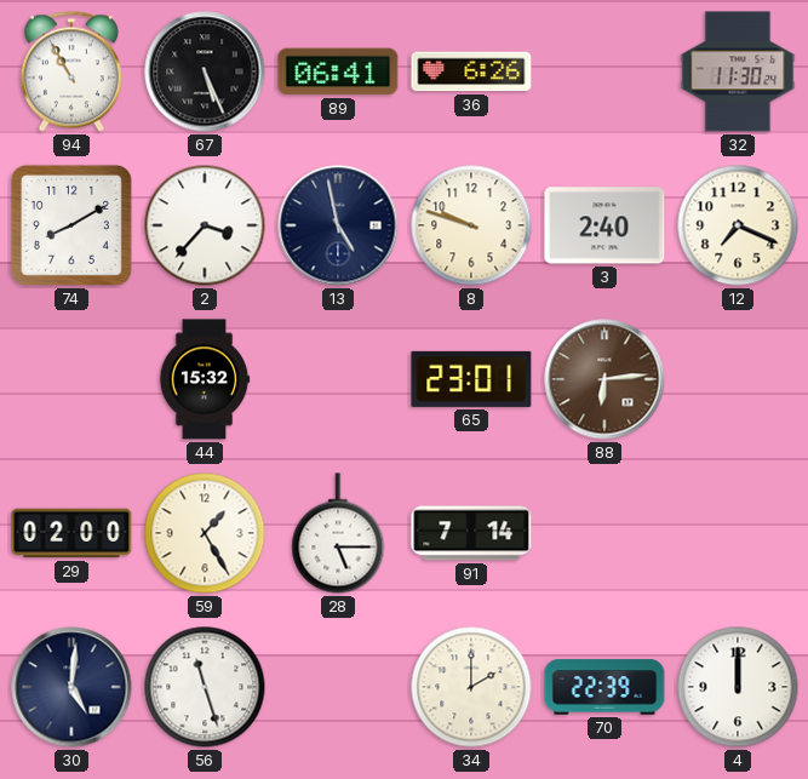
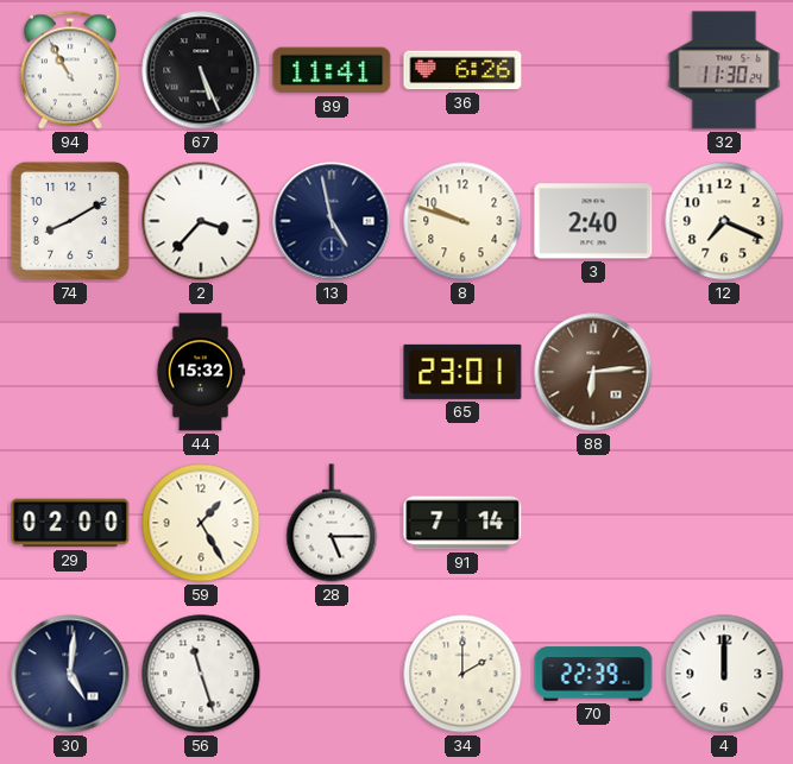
89: 06:41 -> 11:41 (332, 70)
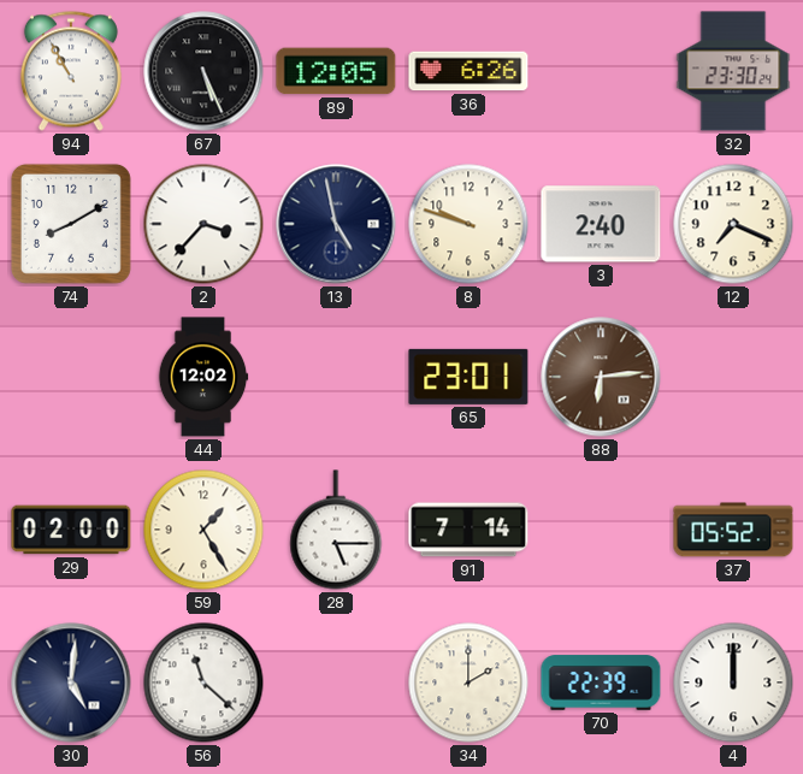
89: 11:41 -> 12:05 (336, 71)
32: 11:30 -> 23:30 (733, 71)
44: 15:32 -> 12:02 (203, 377)
37: none -> 05:52 (733, 530)
56: 11:27 -> 11:22 (203, 683)
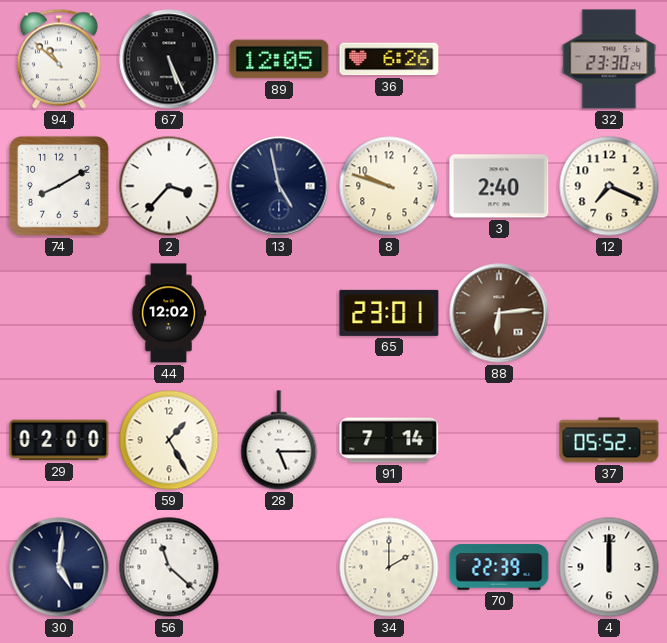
94: 10:55 -> 10:52 (59, 59)
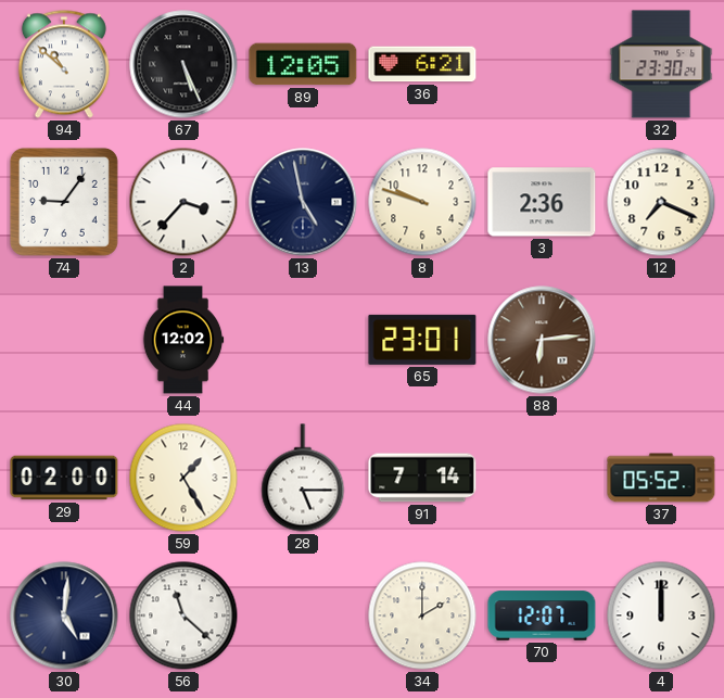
36: 6:26 -> 6:21 (422, 64)
74: 8:10 -> 9:06 (64, 202)
3: 2:40 -> 2:36 (542, 202)
70: 22:39 -> 12:07 (542, 615)
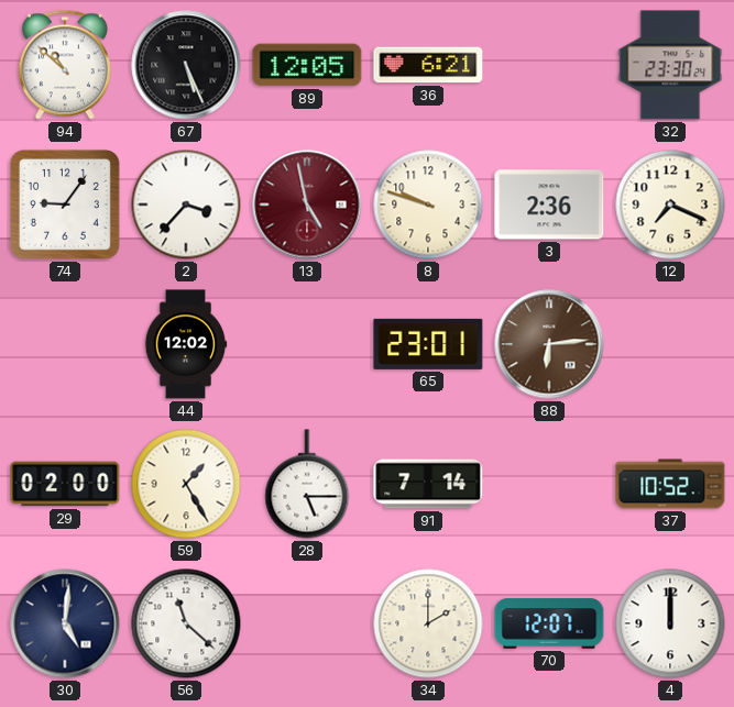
13 dial: navy -> burgundy (307, 205)
37: 05:52 -> 10:52 (670, 484)
